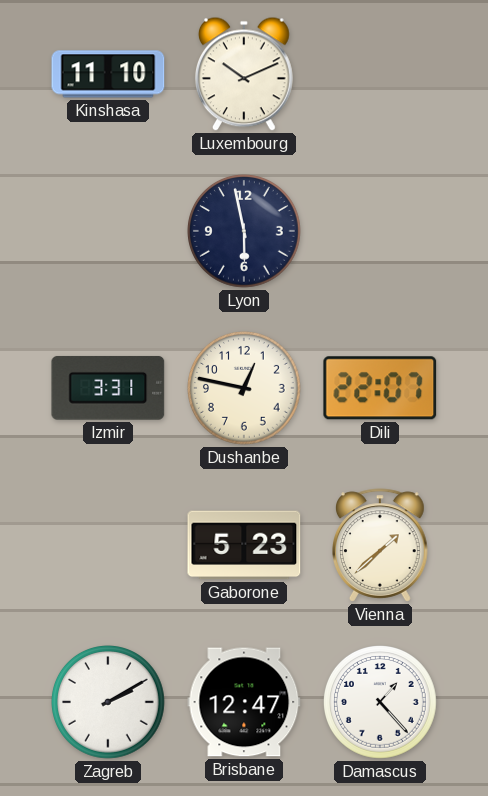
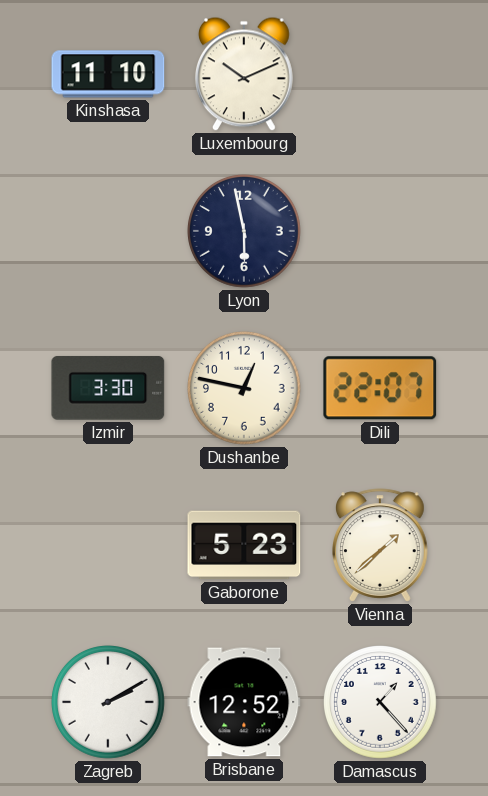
Izmir: 3:31 -> 3:30 (108, 388)
Brisbane: 12:47 -> 12:52 (244, 702)
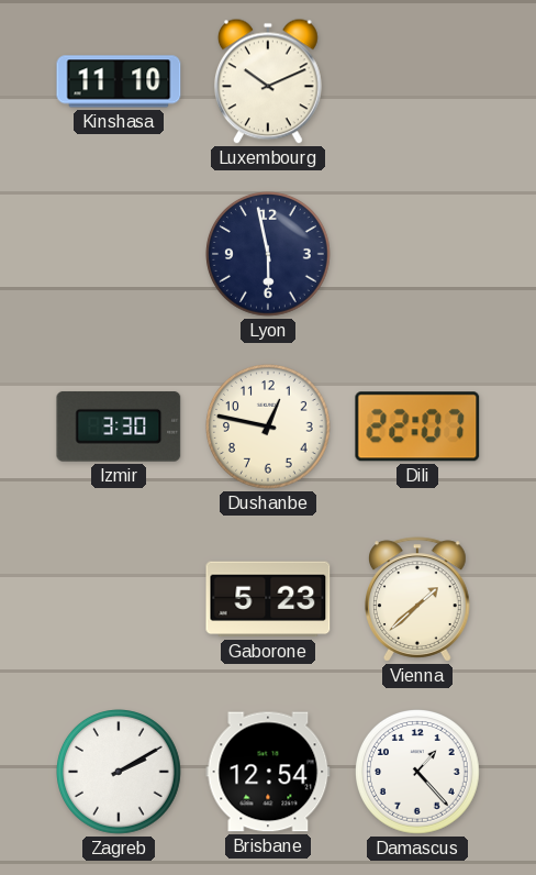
Brisbane: 12:52 -> 12:54 (268, 772)
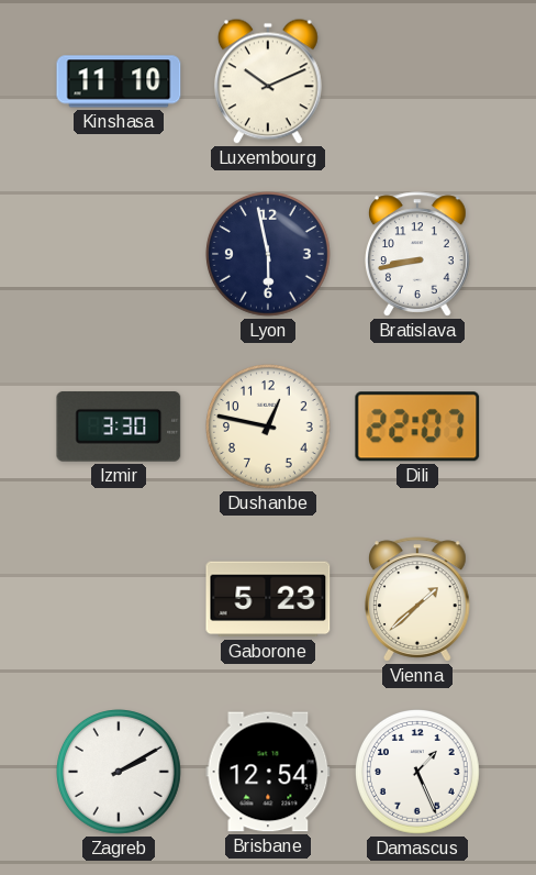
Bratislava: none -> 8:43 (418, 254)
Damascus: 1:23 -> 1:26 (418, 773)
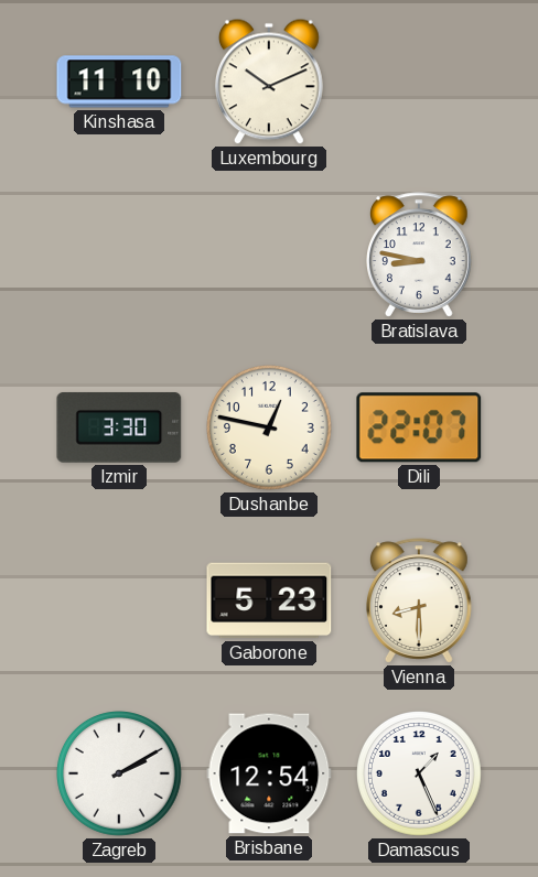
Lyon: 5:58 -> none (269, 255)
Bratislava: 8:43 -> 8:47 (420, 255)
Vienna: 1:38 -> 8:30 (420, 600)
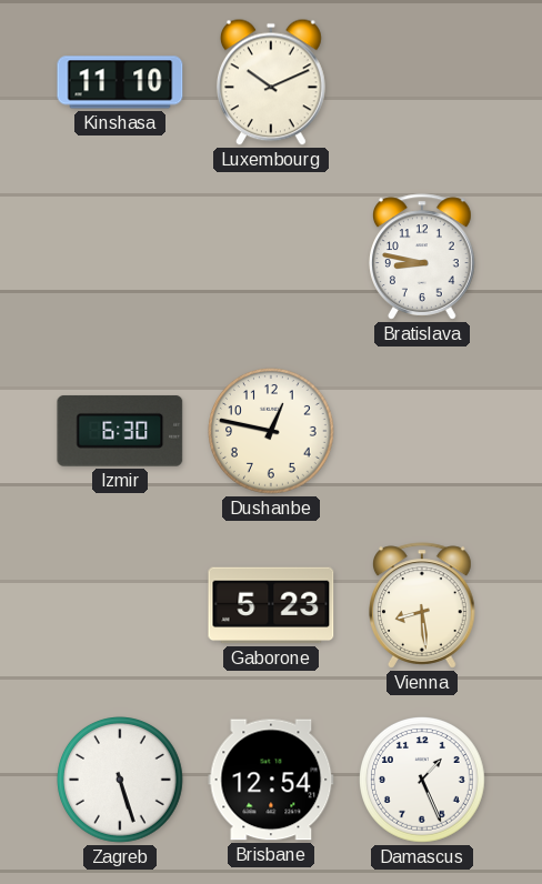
Izmir: 3:30 -> 6:30 (120, 431)
Dili: 22:07 -> none (419, 427)
Vienna: 8:30 -> 8:29 (423, 605)
Zagreb: 2:10 -> 5:27 (121, 781)
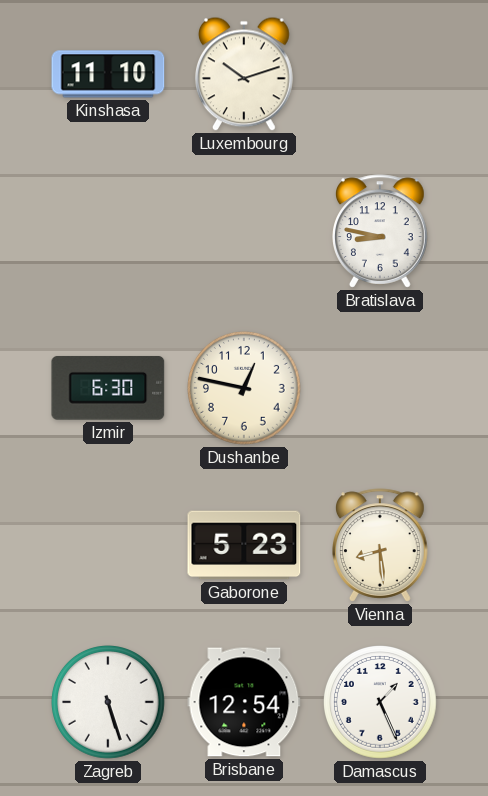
Luxembourg: 10:11 -> 10:12 (244, 74)
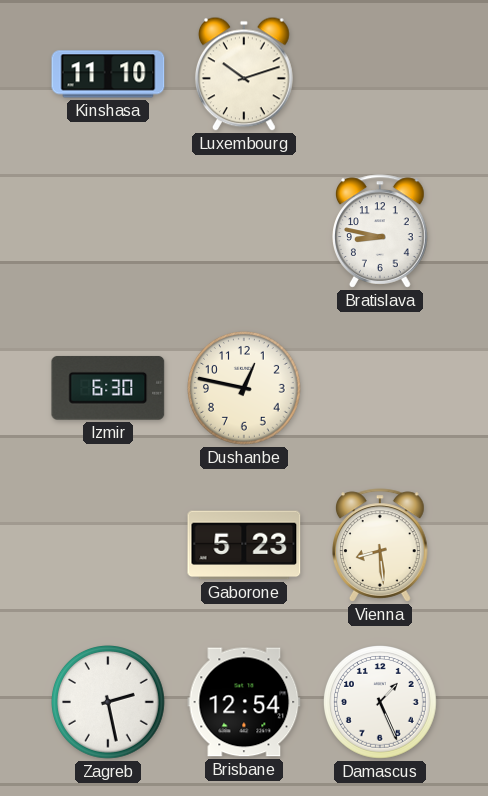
Zagreb: 5:27 -> 2:28 (109, 703)
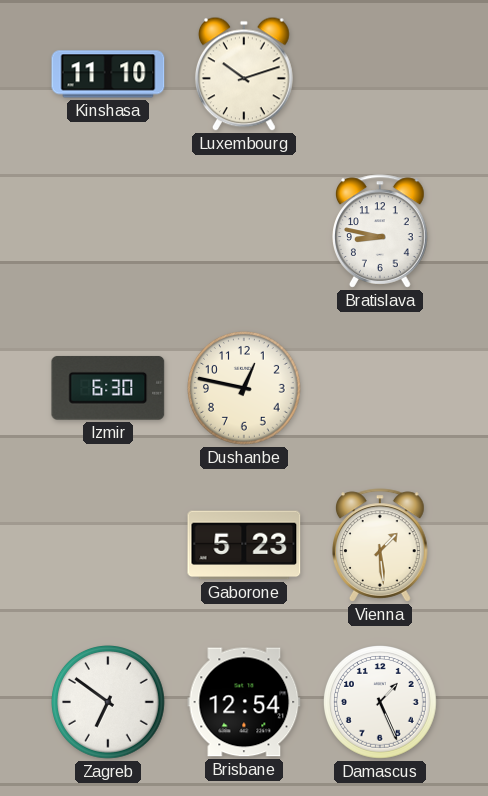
Vienna: 8:29 -> 1:29 (381, 545)
Zagreb: 2:28 -> 6:51 (109, 703)
